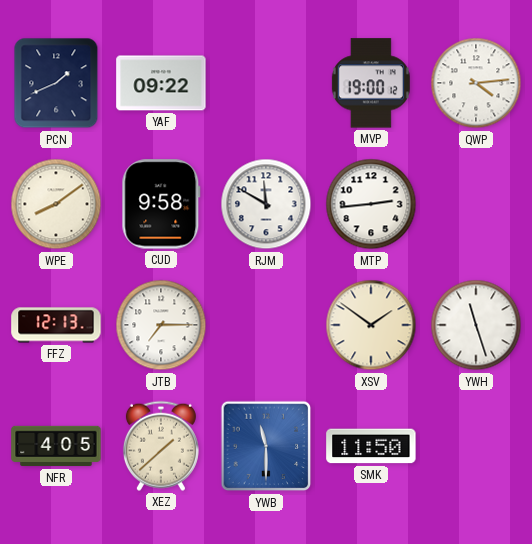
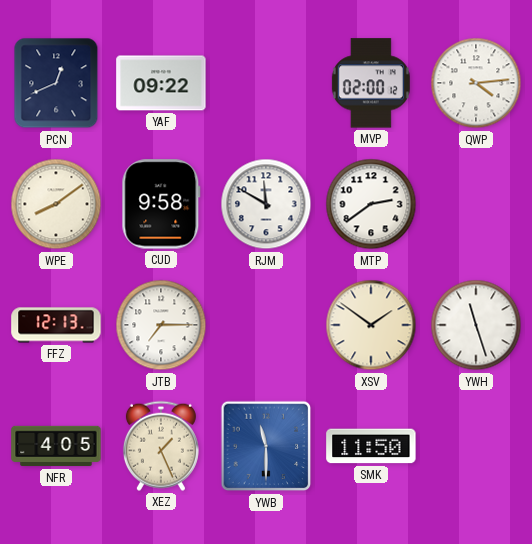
PCN: 1:41 -> 12:41 (56, 83)
MVP: 19:00 -> 02:00 (371, 83)
MTP: 2:44 -> 2:39 (371, 204)
XEZ: 1:38 -> 1:26 (161, 446)
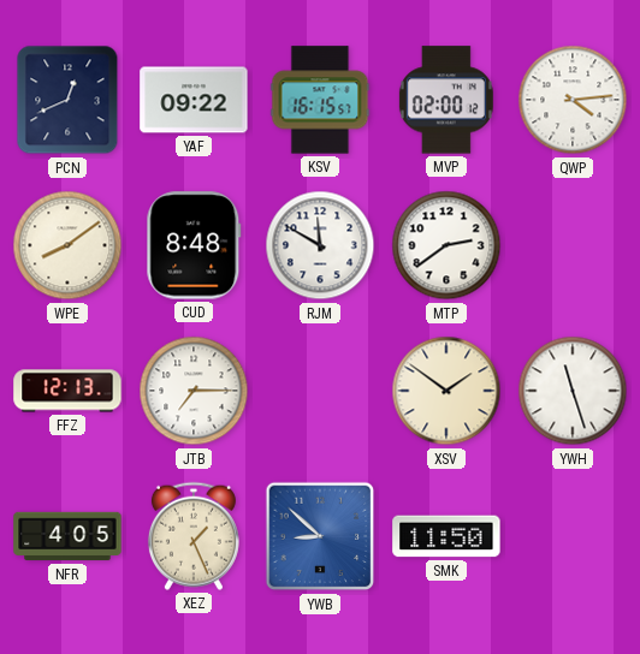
KSV: none -> 16:15 (320, 100)
CUD: 9:58 -> 8:48 (194, 245)
YWB: 11:30 -> 8:52 (320, 536)
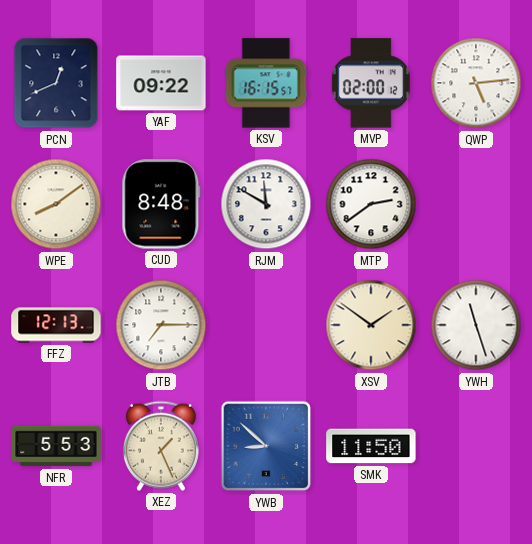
QWP: 4:14 -> 5:14 (476, 83)
NFR: 4:05 -> 5:53 (56, 446)
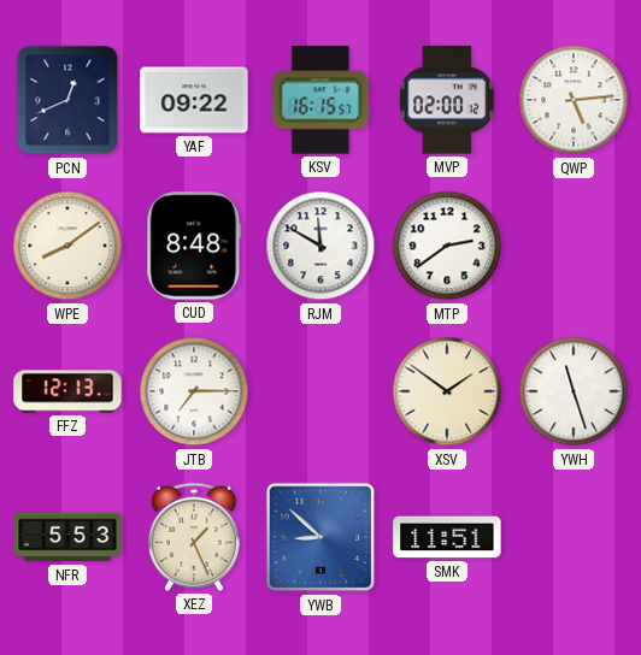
SMK: 11:50 -> 11:51 (447, 537)
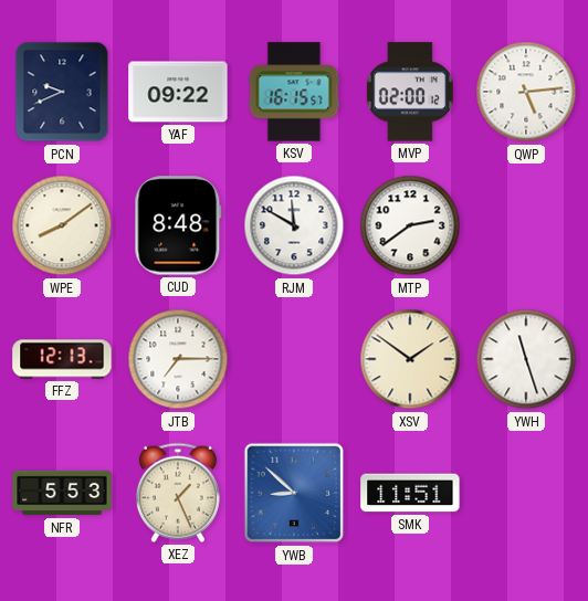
PCN: 12:41 -> 9:41 (62, 92)
